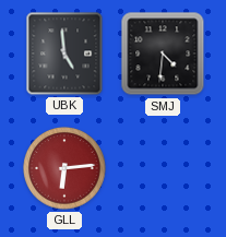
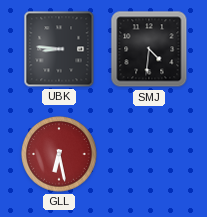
UBK: 4:59 -> 8:46 (59, 49)
GLL: 6:14 -> 6:28 (59, 154)
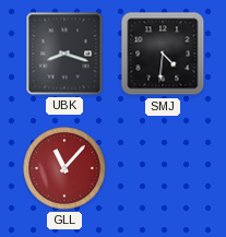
UBK: 8:46 -> 8:18 (64, 54)
GLL: 6:28 -> 11:07 (64, 168)
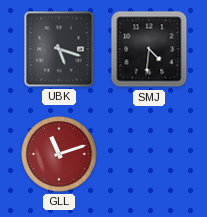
UBK: 8:18 -> 5:18 (59, 49)
GLL: 11:07 -> 11:12 (59, 154)
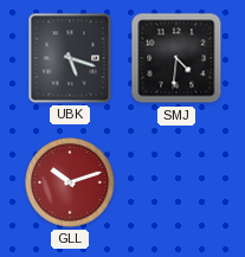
GLL: 11:12 -> 10:12 (70, 182)
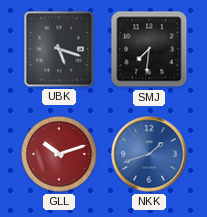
SMJ: 4:31 -> 7:31 (149, 49)
NKK: none -> 1:42 (149, 154)
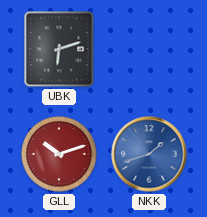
UBK: 5:18 -> 6:12 (59, 49)
SMJ: 7:31 -> none (149, 49)
